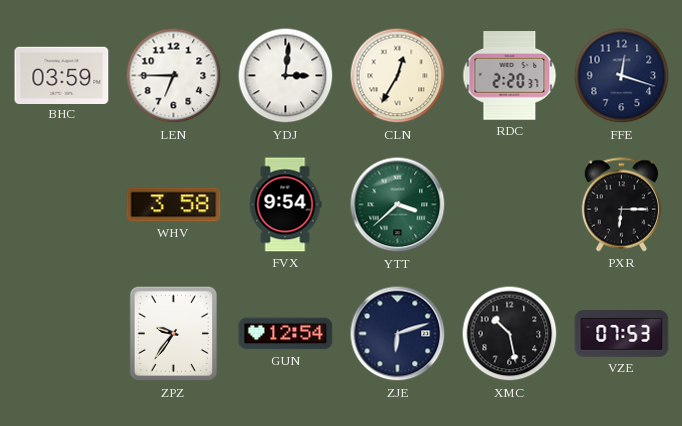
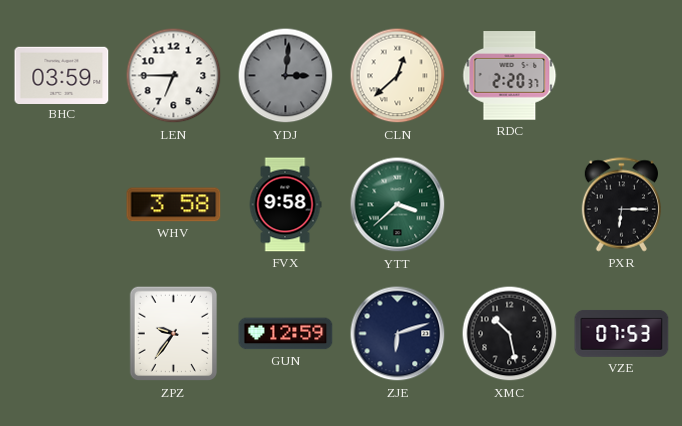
YDJ dial: white -> grey (286, 76)
CLN: 12:35 -> 12:38 (398, 76)
FFE: 12:18 -> none (622, 76)
FVX: 9:54 -> 9:58 (285, 205)
GUN: 12:54 -> 12:59 (286, 334)
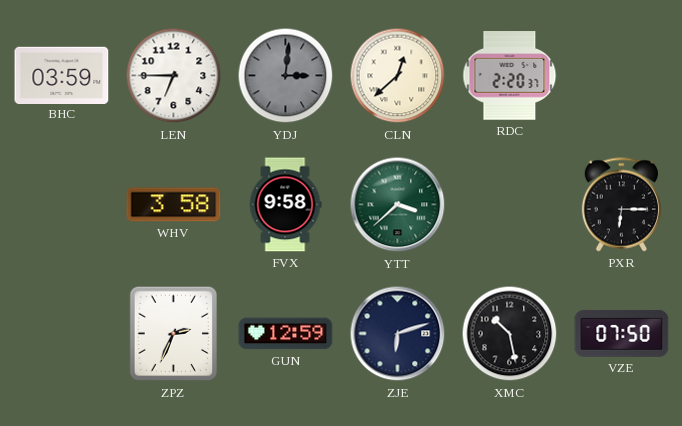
ZPZ: 9:36 -> 2:34 (173, 334)
VZE: 07:53 -> 07:50 (622, 333)
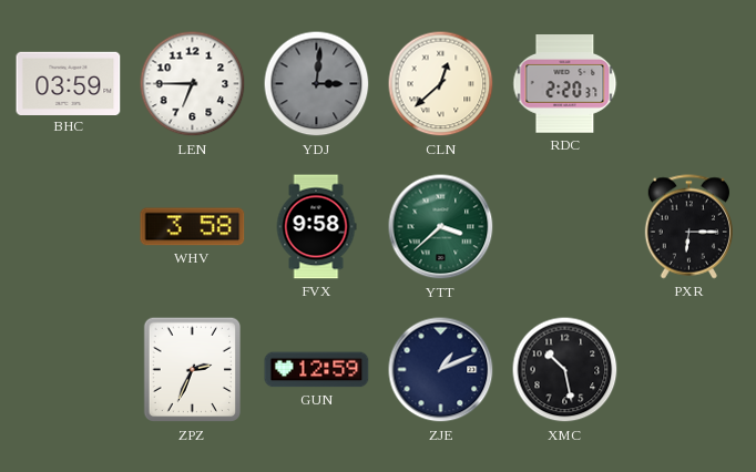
ZJE: 6:12 -> 1:11 (441, 370)
VZE: 07:50 -> none (622, 333)
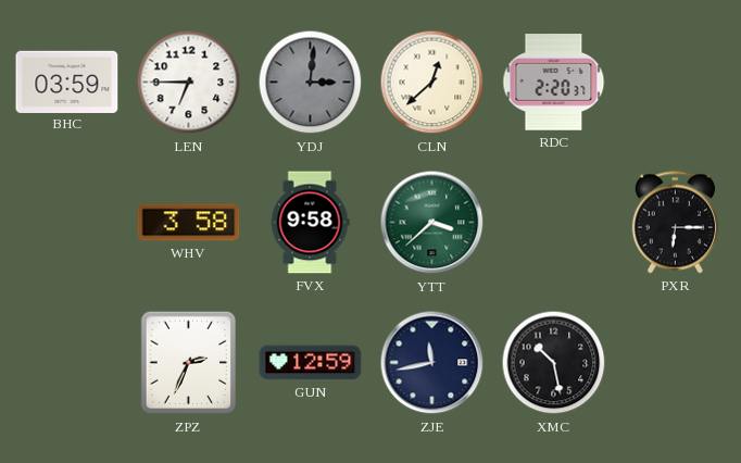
ZJE: 1:11 -> 11:43 (432, 363)
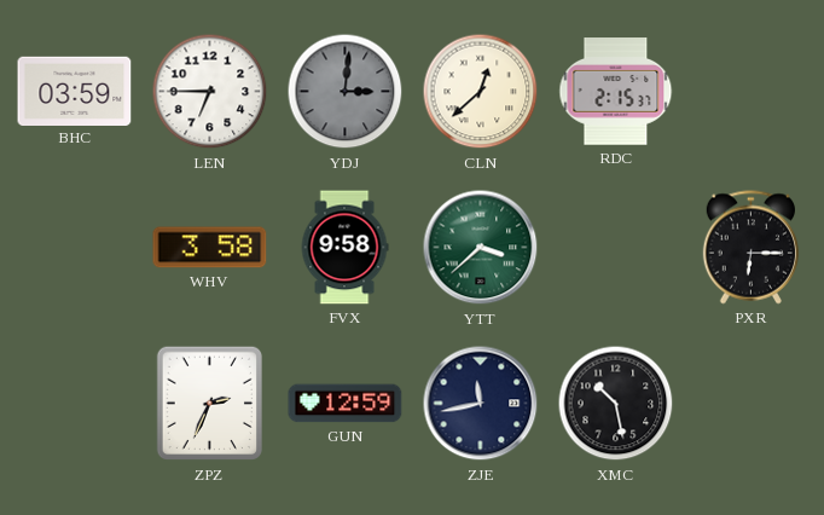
RDC: 2:20 -> 2:15 (616, 92)
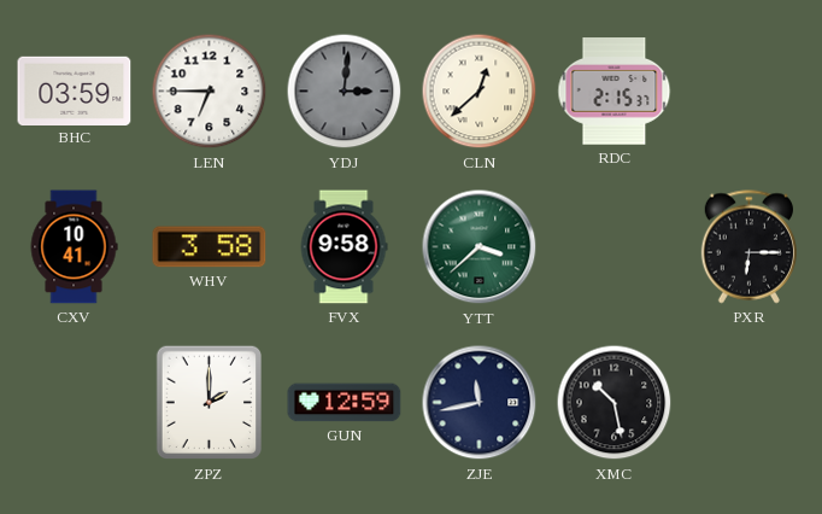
CXV: none -> 10:41 (74, 247)
ZPZ: 2:34 -> 2:00 (209, 403)
